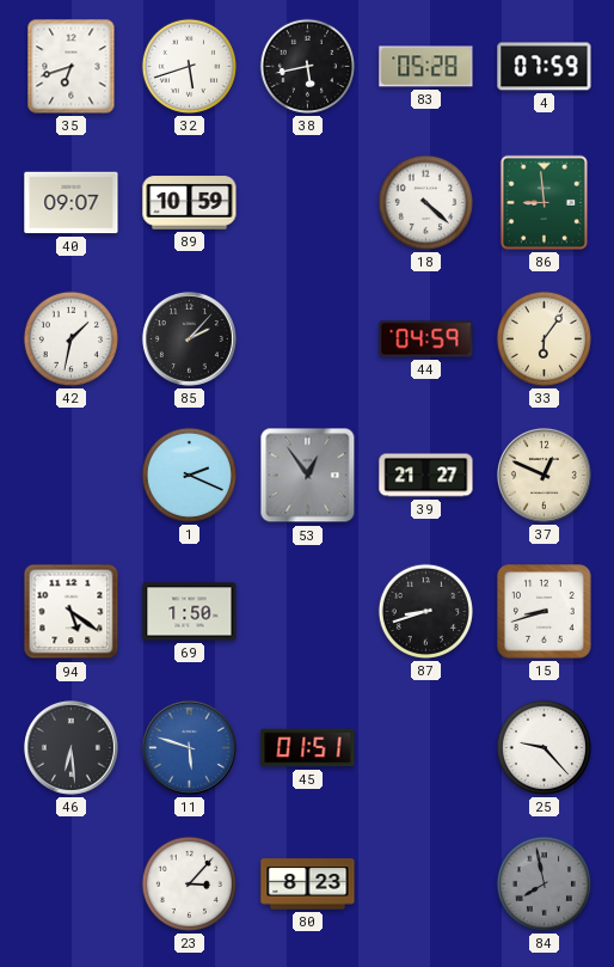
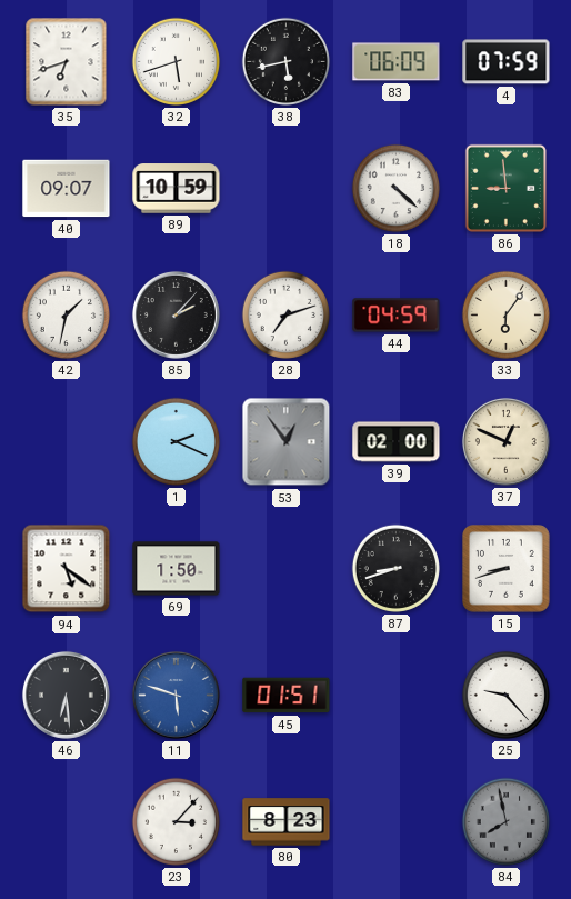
83: 05:28 -> 06:09 (397, 62)
28: none -> 7:12 (285, 314)
39: 21:27 -> 02:00 (397, 442)
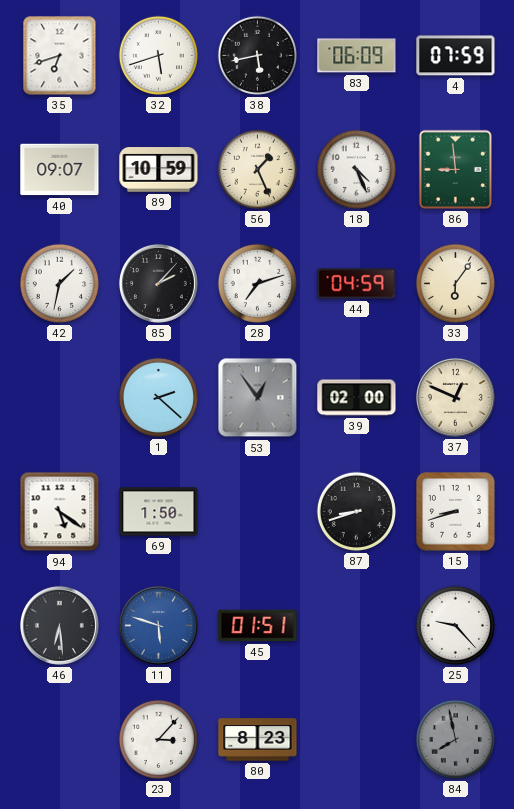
56: none -> 1:26 (257, 169)
18: 4:22 -> 4:26 (356, 169)
1: 2:19 -> 2:22 (158, 397)
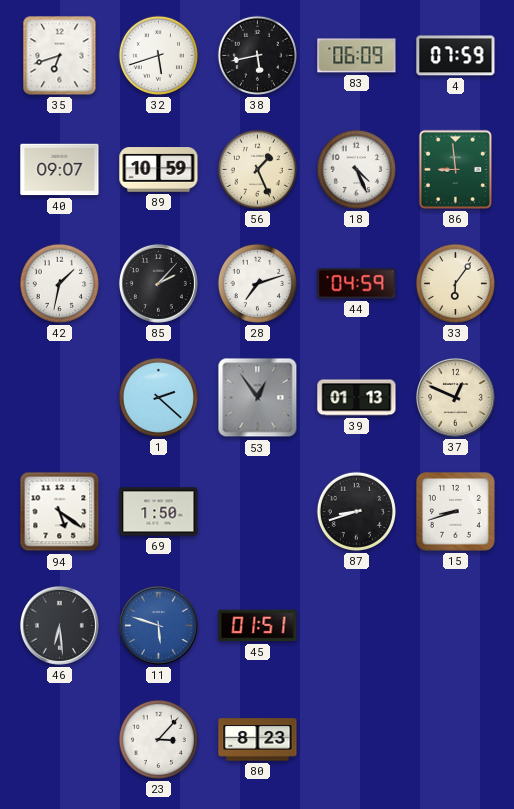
39: 02:00 -> 01:13 (357, 398)
25: 9:23 -> none (455, 625)
84: 7:58 -> none (455, 739)
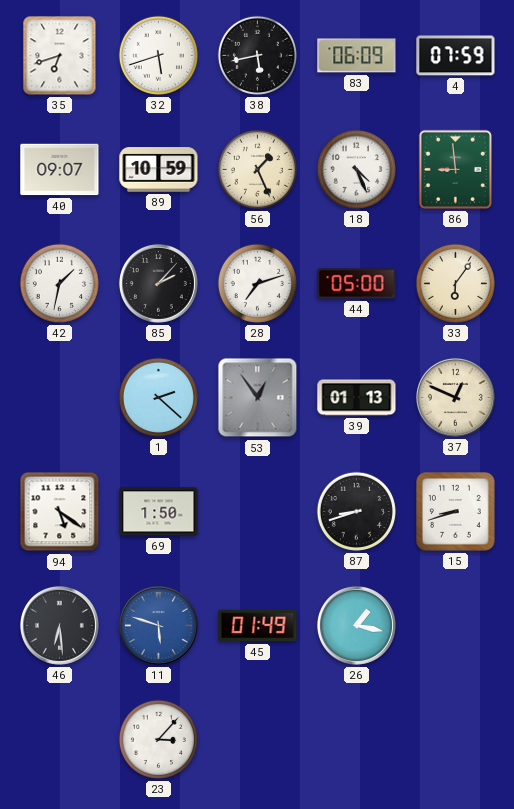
44: 04:59 -> 05:00 (357, 284)
45: 01:51 -> 01:49 (258, 626)
26: none -> 1:17 (356, 625)
80: 8:23 -> none (258, 740)
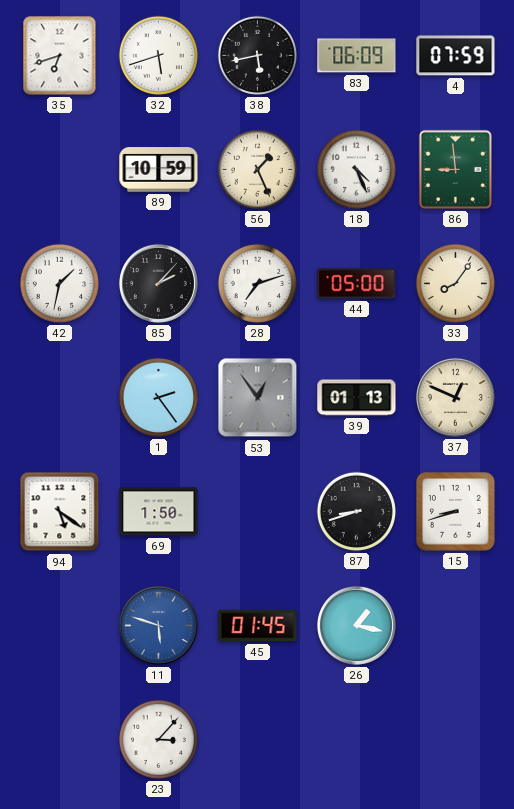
40: 09:07 -> none (60, 170)
33: 6:06 -> 8:06 (455, 283)
1: 2:22 -> 2:24 (158, 397)
46: 6:29 -> none (59, 625)
45: 01:49 -> 01:45 (258, 626)
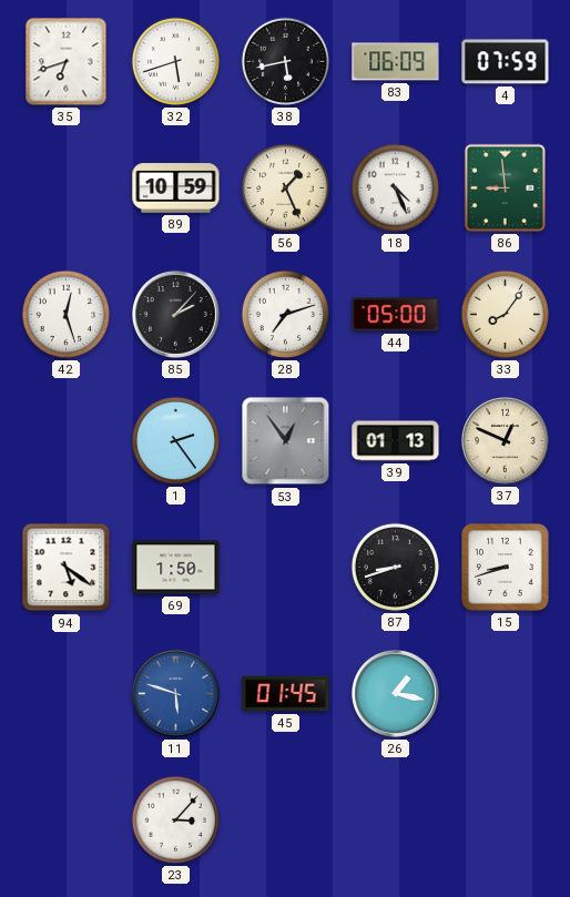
42: 1:32 -> 12:27 (65, 314)
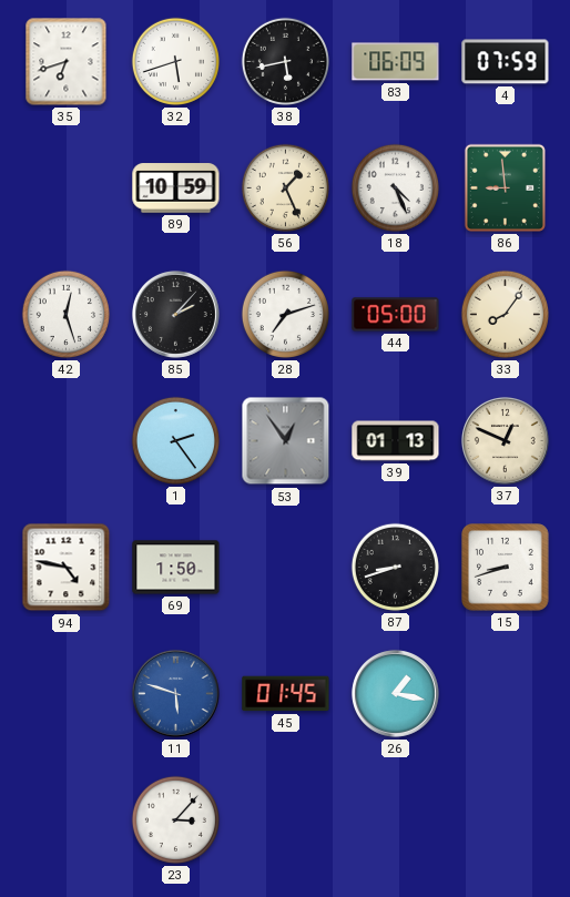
94: 5:21 -> 4:47 (67, 568)
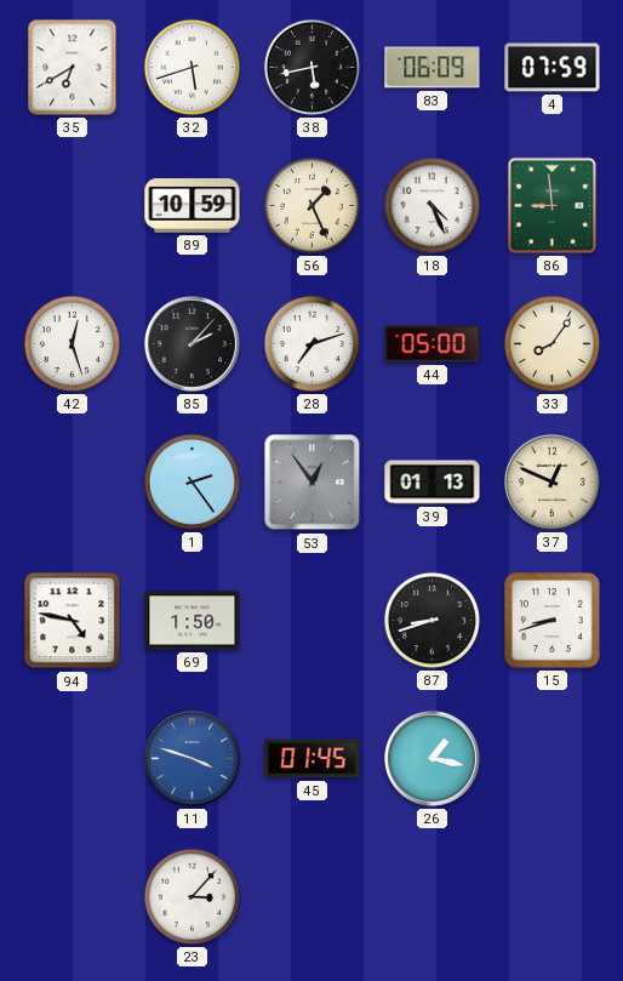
35: 6:42 -> 6:40 (73, 68)
11: 5:48 -> 3:48 (192, 758)
